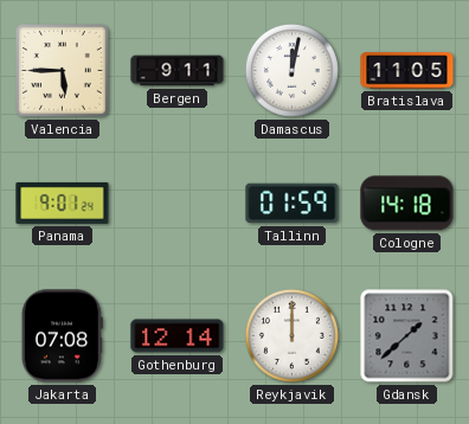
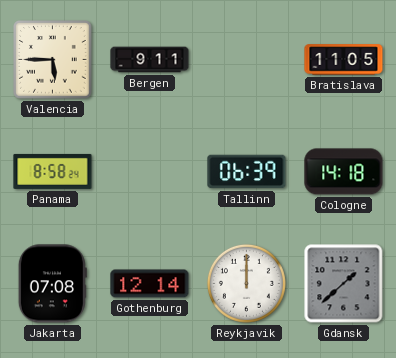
Damascus: 12:02 -> none (291, 70)
Panama: 9:01 -> 8:58 (53, 171)
Tallinn: 01:59 -> 06:39 (247, 172)
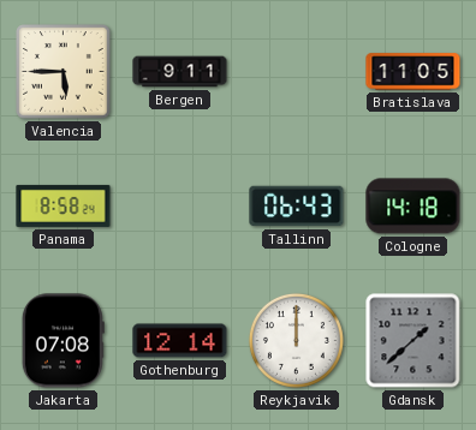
Tallinn: 06:39 -> 06:43 (297, 207)
